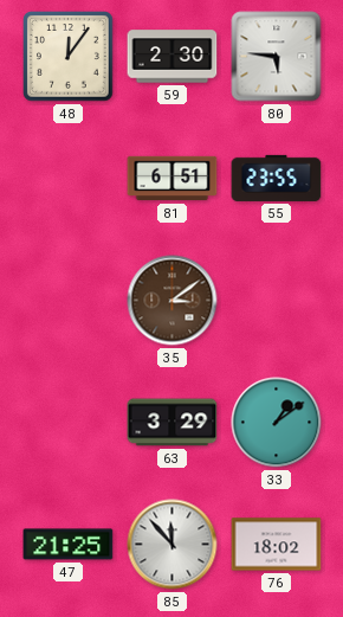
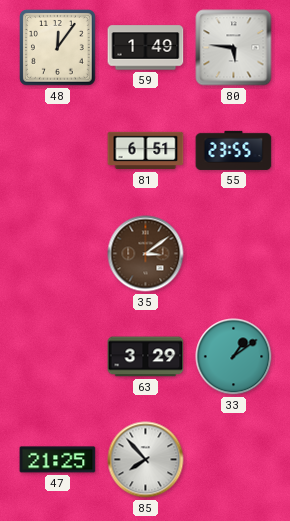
59: 2:30 -> 1:49 (146, 48)
85: 11:53 -> 7:53 (146, 460)
76: 18:02 -> none (277, 545)
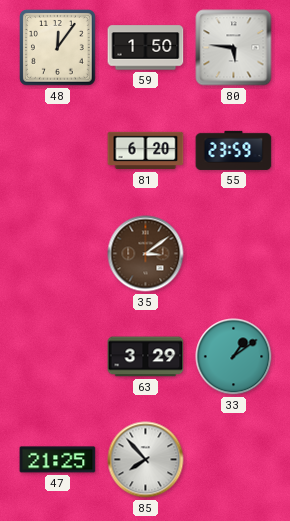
59: 1:49 -> 1:50 (146, 48)
81: 6:51 -> 6:20 (146, 151)
55: 23:55 -> 23:59 (234, 150)
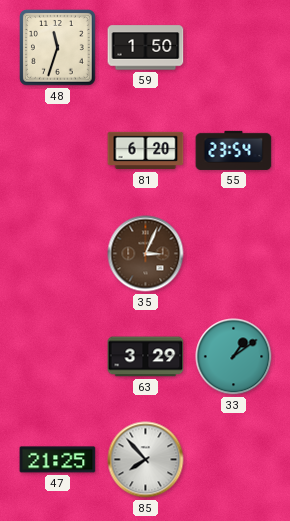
48: 12:06 -> 11:33 (58, 48)
80: 5:46 -> none (234, 48)
55: 23:59 -> 23:54 (234, 150)
35: 3:09 -> 3:04 (146, 254)
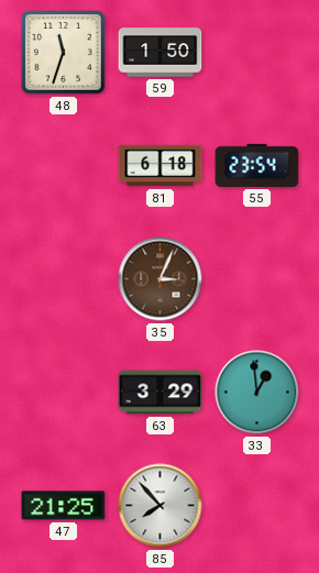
81: 6:20 -> 6:18 (161, 166)
33: 1:09 -> 12:59 (257, 393)
